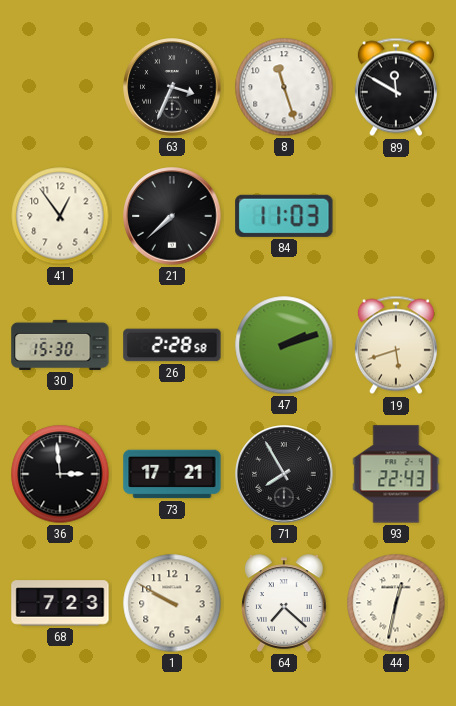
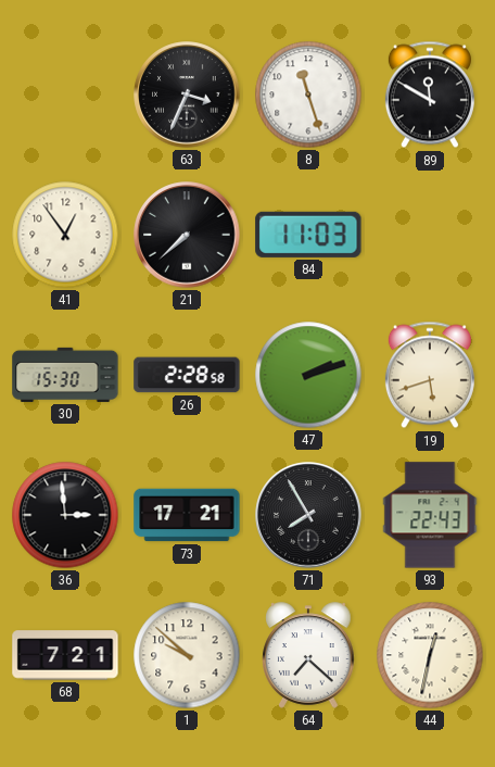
68: 7:23 -> 7:21 (65, 655)
1: 9:50 -> 9:52 (187, 655)
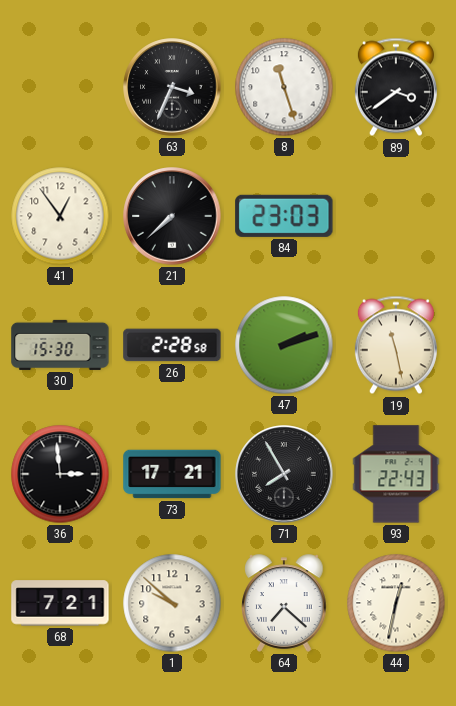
89: 11:50 -> 3:39 (396, 87)
84: 11:03 -> 23:03 (284, 216)
19: 5:42 -> 11:28 (396, 345)
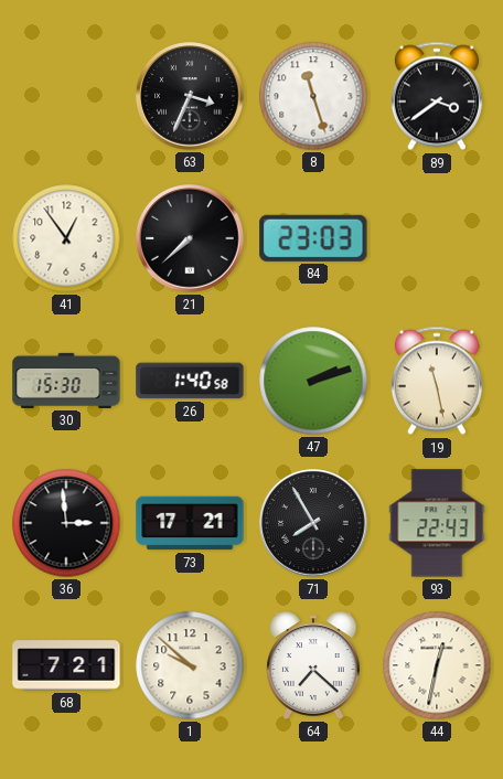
26: 2:28 -> 1:40 (190, 381)
